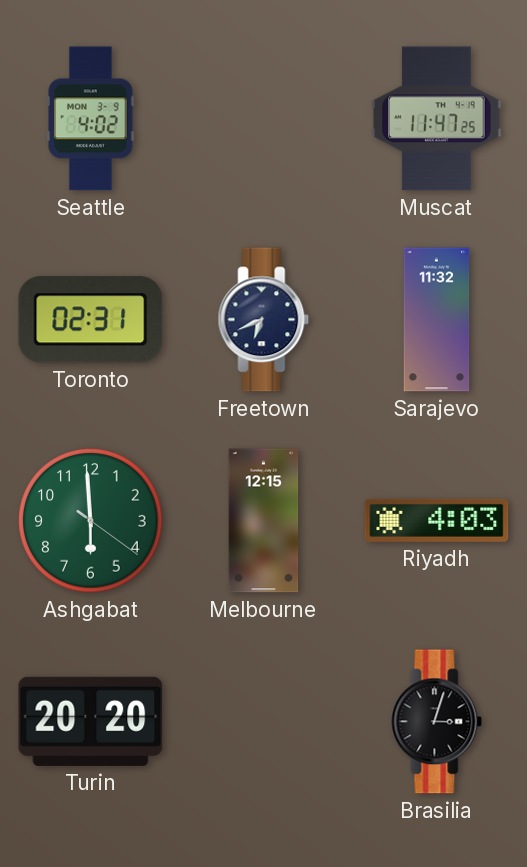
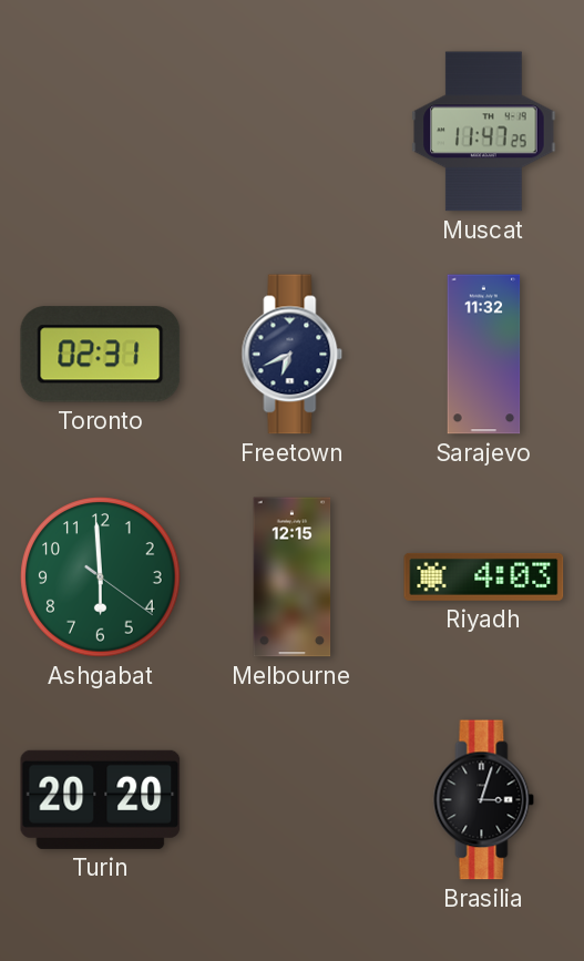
Seattle: 4:02 -> none (91, 119)
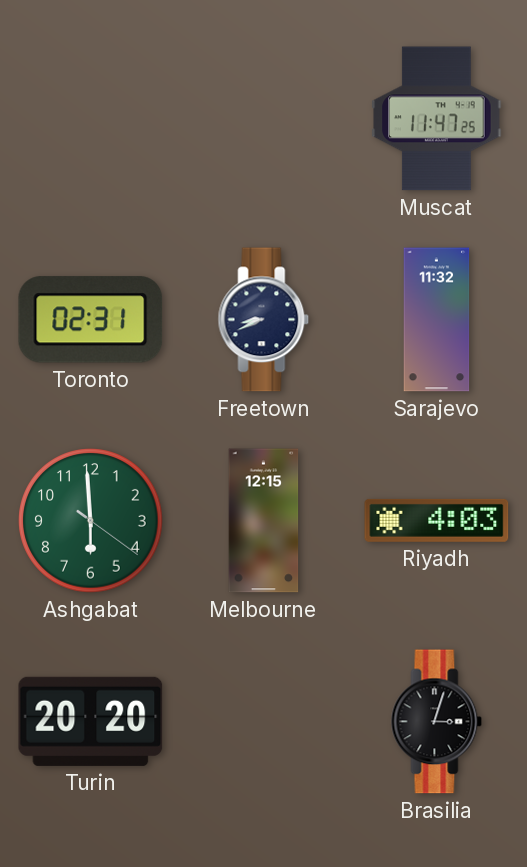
Freetown: 6:41 -> 8:41 (264, 320)
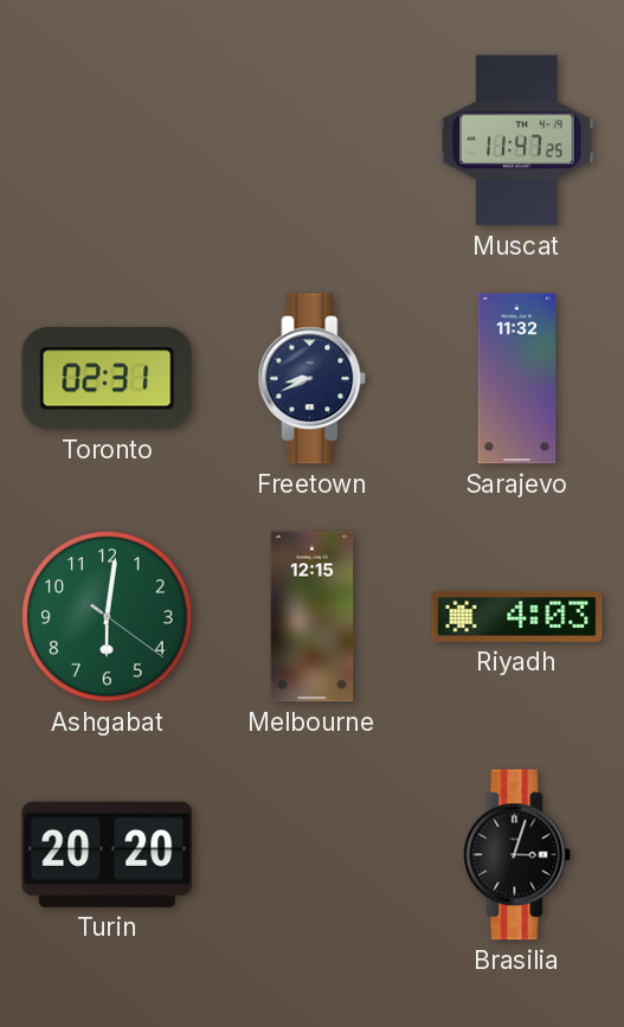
Ashgabat: 5:59 -> 6:01 (108, 617)
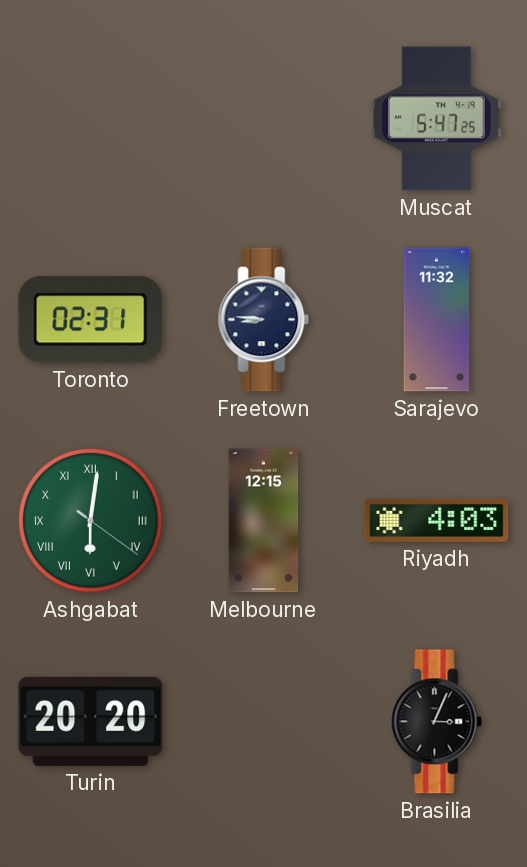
Muscat: 11:47 -> 5:47 (437, 119)
Freetown: 8:41 -> 8:46 (264, 320)
Ashgabat numerals: Arabic -> Roman (91, 521)
Brasilia: 3:03 -> 3:04 (437, 722)
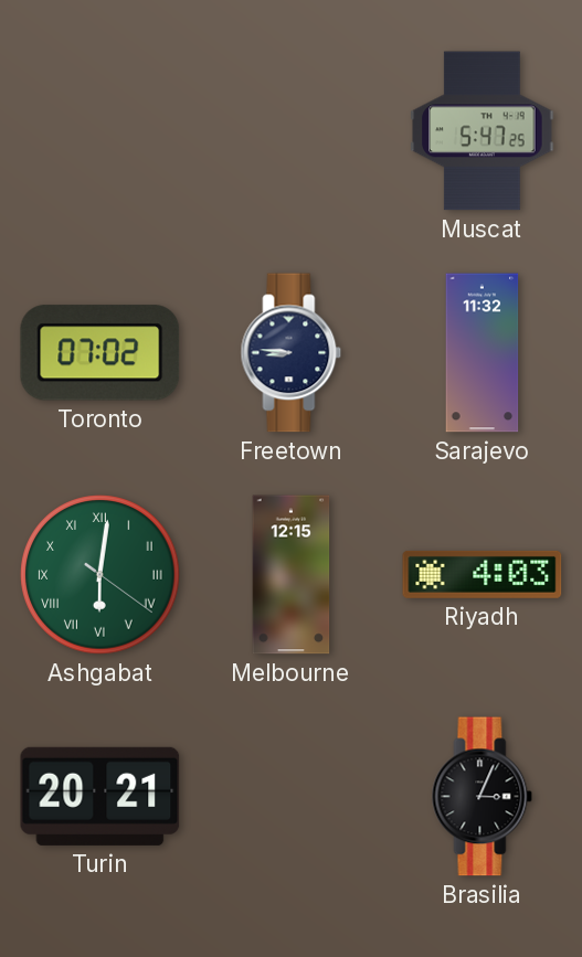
Toronto: 02:31 -> 07:02 (100, 353)
Turin: 20:20 -> 20:21 (100, 796)
